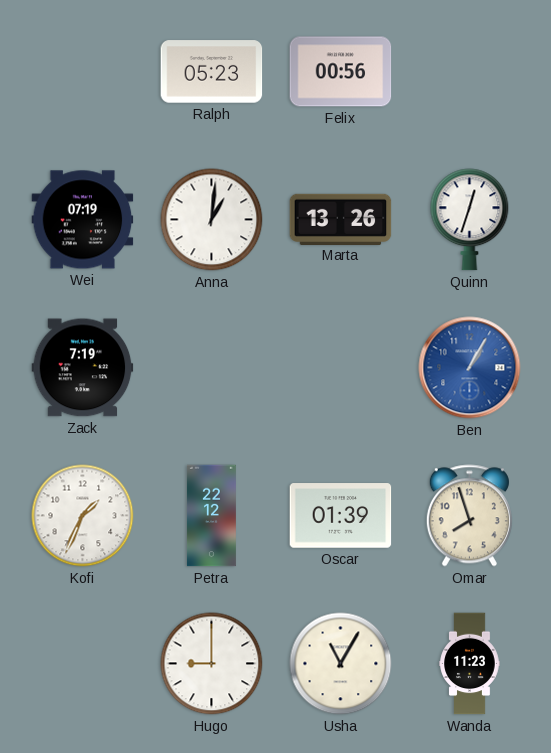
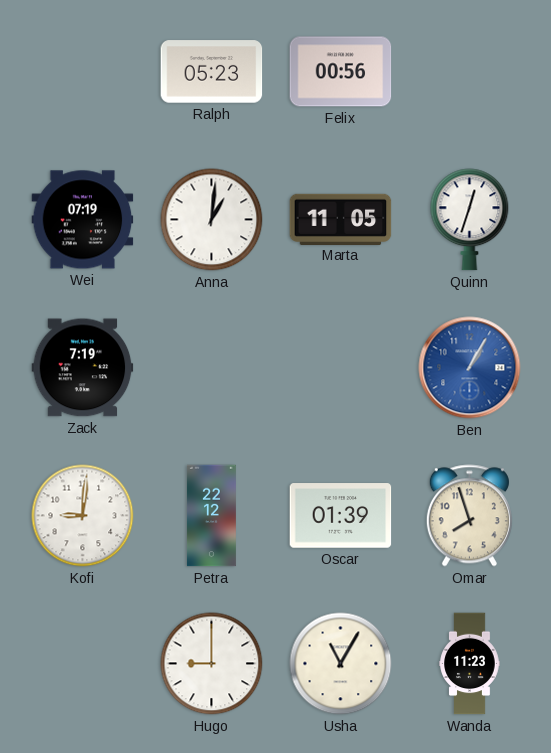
Marta: 13:26 -> 11:05 (341, 219)
Kofi: 1:34 -> 9:01 (83, 516)
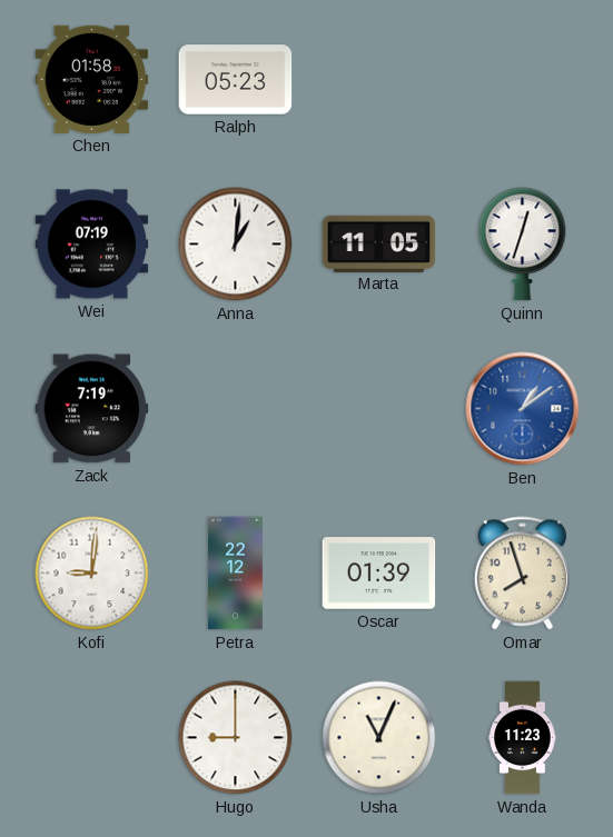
Chen: none -> 01:58 (92, 79)
Felix: 00:56 -> none (341, 72)
Ben: 1:05 -> 1:09 (523, 409)
Usha: 11:05 -> 11:04 (379, 738)
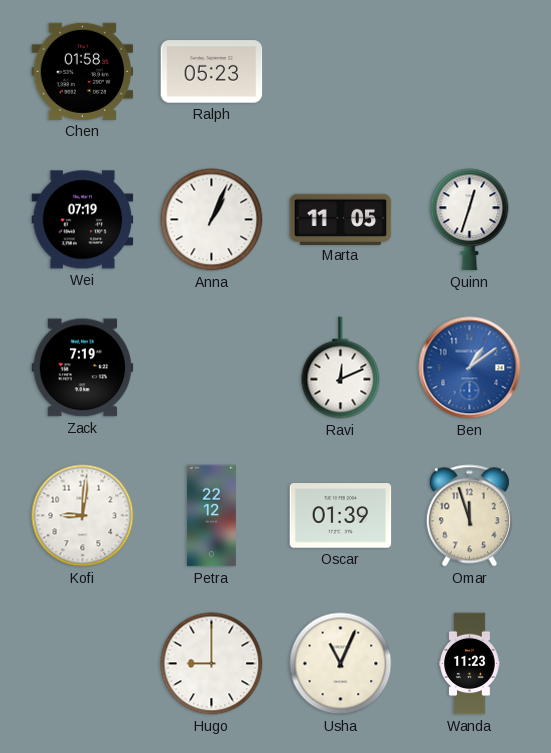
Anna: 1:01 -> 1:04 (212, 220)
Ravi: none -> 12:11 (341, 368)
Omar: 7:57 -> 11:57 (469, 516)
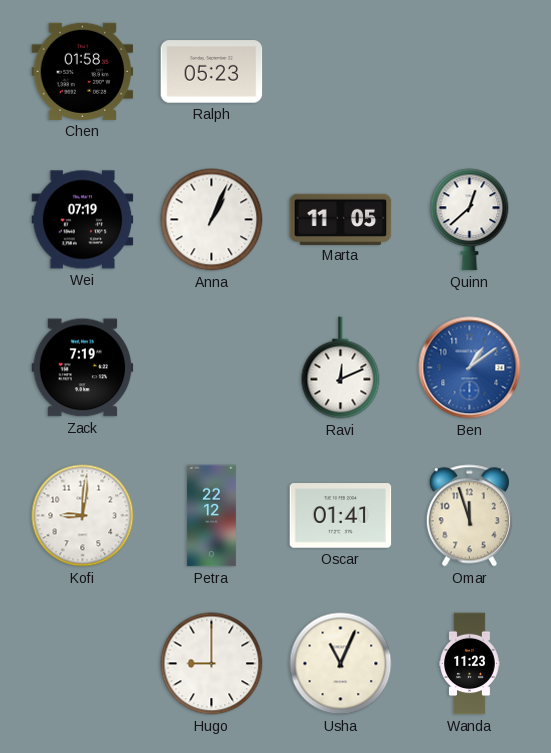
Quinn: 12:33 -> 12:38 (470, 220)
Oscar: 01:39 -> 01:41 (341, 516)
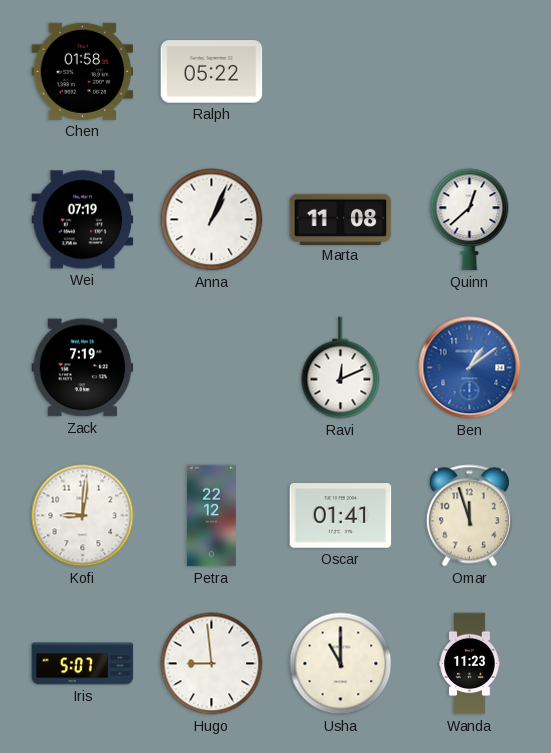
Ralph: 05:23 -> 05:22 (212, 72)
Marta: 11:05 -> 11:08 (341, 219)
Iris: none -> 5:07 (83, 664)
Hugo: 9:00 -> 8:59 (212, 664)
Usha: 11:04 -> 11:00 (341, 664)
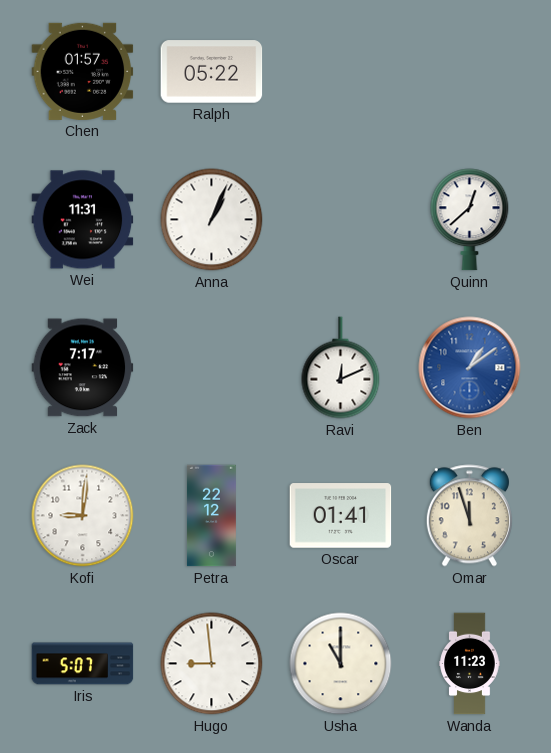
Chen: 01:58 -> 01:57 (83, 71)
Wei: 07:19 -> 11:31 (83, 220)
Marta: 11:08 -> none (341, 219)
Zack: 7:19 -> 7:17 (83, 368)
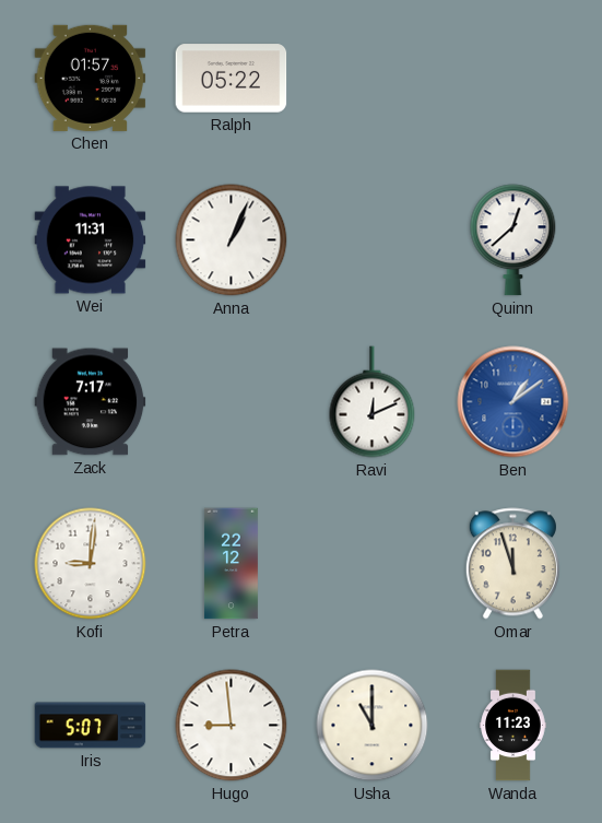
Oscar: 01:41 -> none (341, 516)
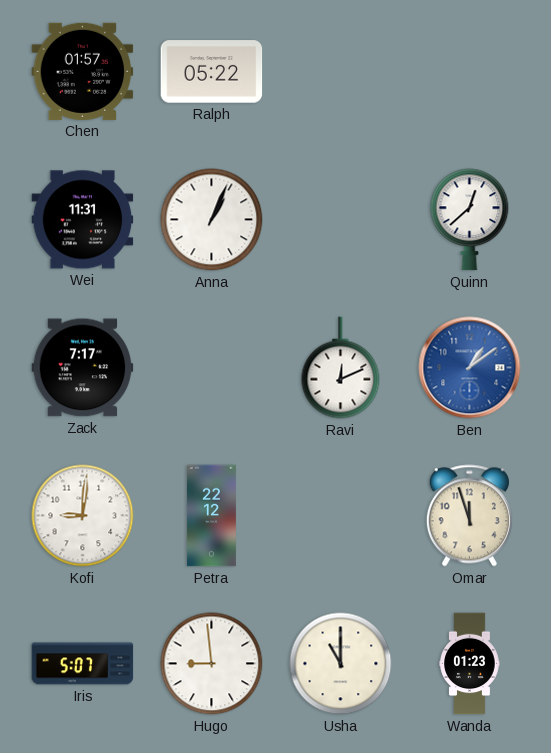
Wanda: 11:23 -> 01:23 (470, 664)
